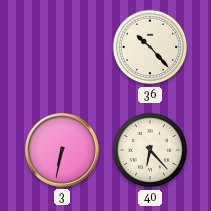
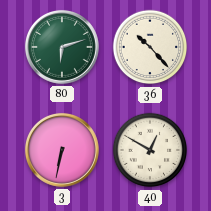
80: none -> 6:12 (62, 47)
40: 6:23 -> 12:50 (150, 150)
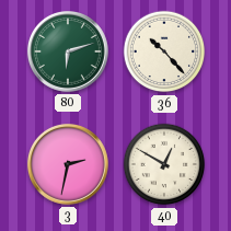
3: 6:32 -> 2:32 (68, 164)
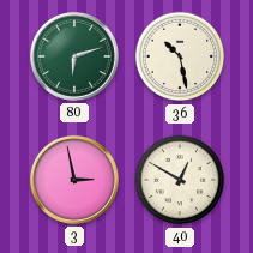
36: 10:23 -> 10:28 (180, 56)
3: 2:32 -> 2:58 (74, 180)
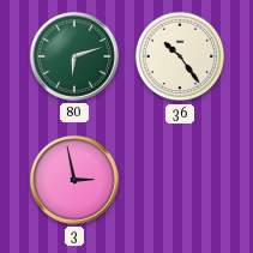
36: 10:28 -> 10:24 (180, 56)
40: 12:50 -> none (180, 180)
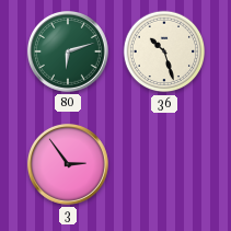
36: 10:24 -> 10:27 (164, 51)
3: 2:58 -> 2:54 (68, 164)
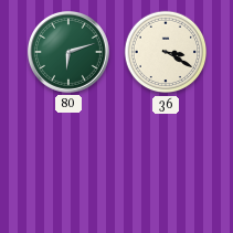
36: 10:27 -> 3:20 (166, 52)
3: 2:54 -> none (68, 164)
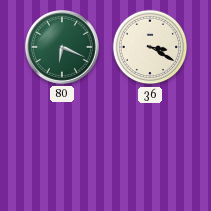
80: 6:12 -> 6:19 (62, 47)
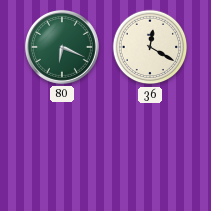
36: 3:20 -> 12:20 (150, 47)
